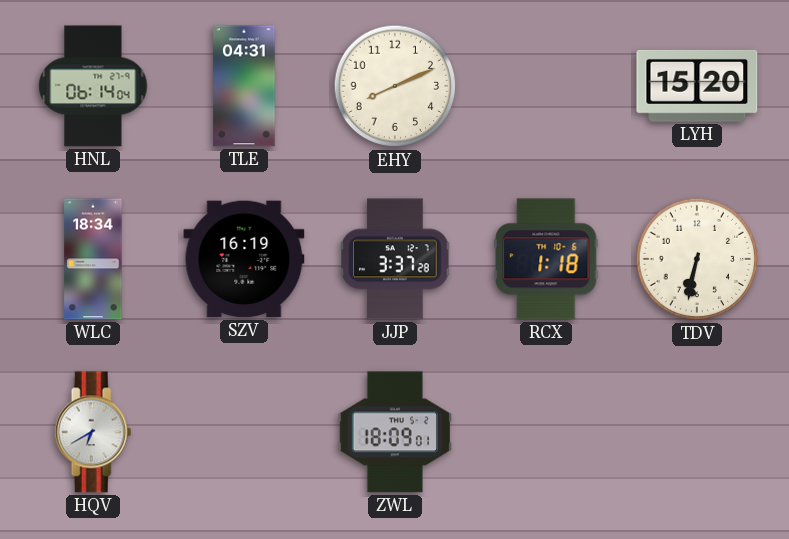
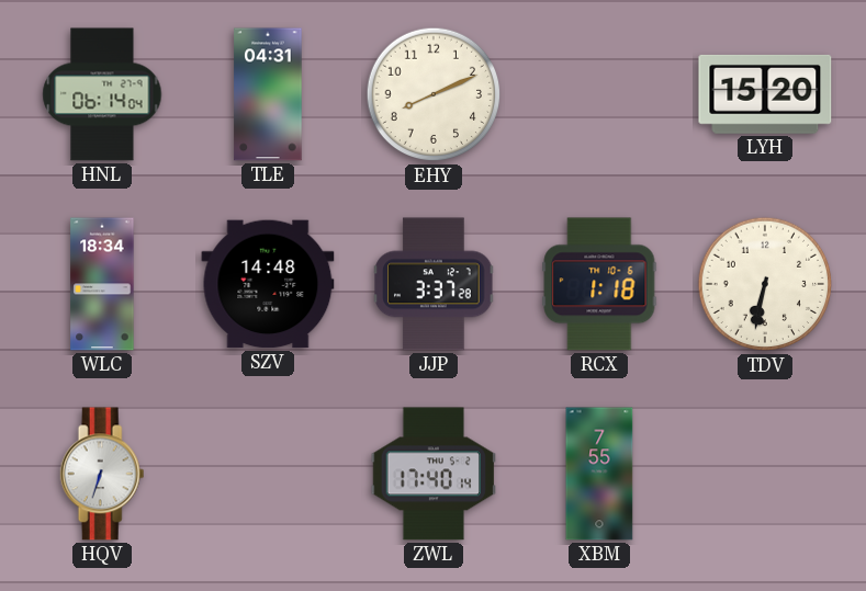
SZV: 16:19 -> 14:48 (268, 284)
HQV: 6:40 -> 6:33 (102, 474)
ZWL: 18:09 -> 17:40 (432, 474)
XBM: none -> 7:55 (599, 474)
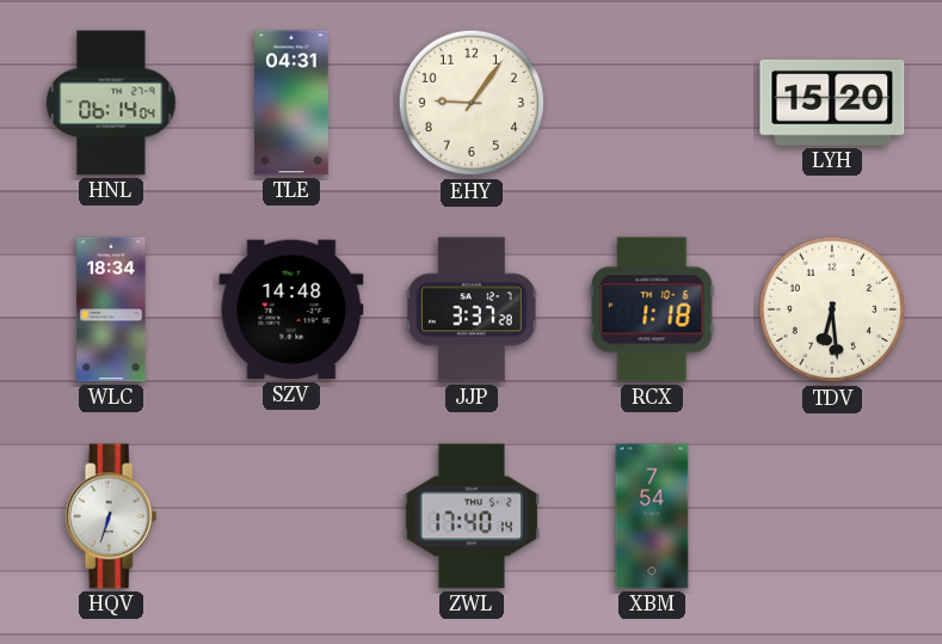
EHY: 8:11 -> 9:06 (472, 103)
TDV: 6:32 -> 6:29 (832, 309)
XBM: 7:55 -> 7:54 (652, 516)
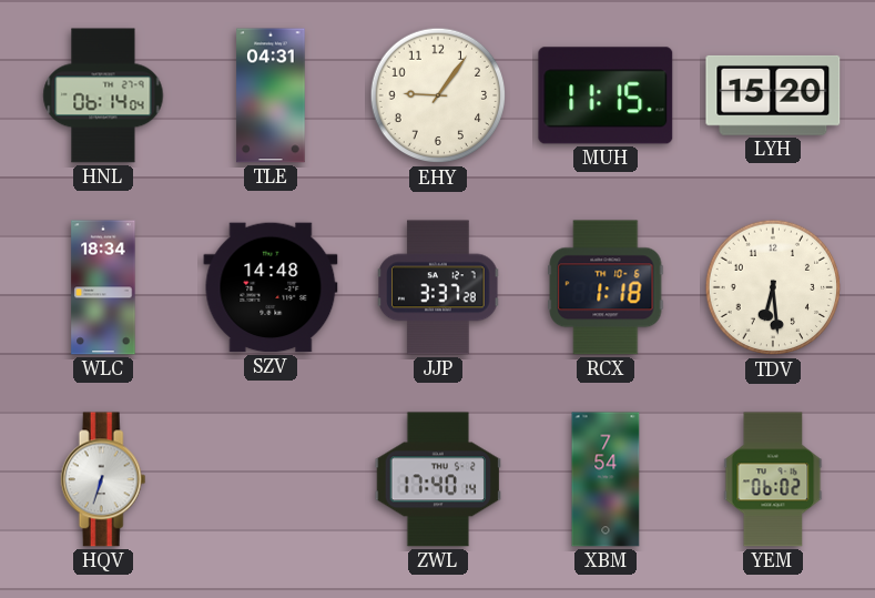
MUH: none -> 11:15 (606, 95)
YEM: none -> 06:02 (773, 479)
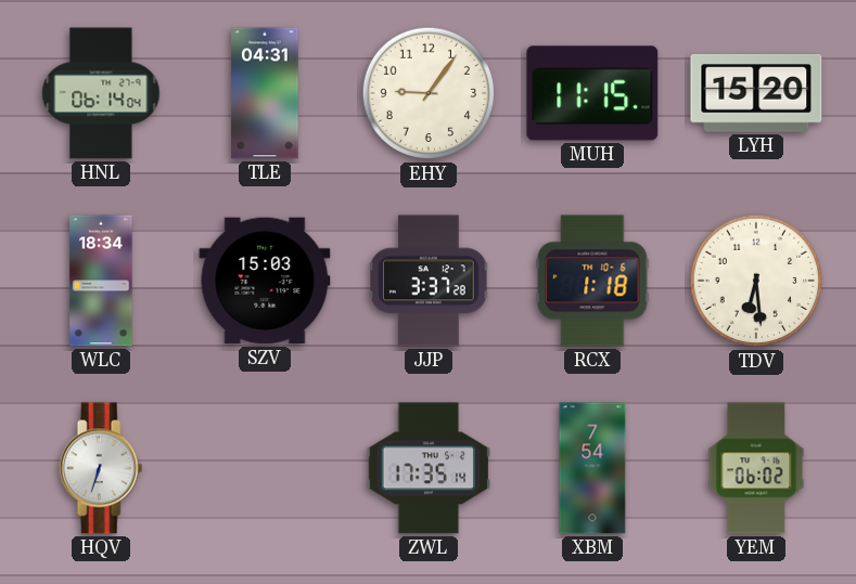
SZV: 14:48 -> 15:03 (265, 281)
ZWL: 17:40 -> 17:35 (427, 468)
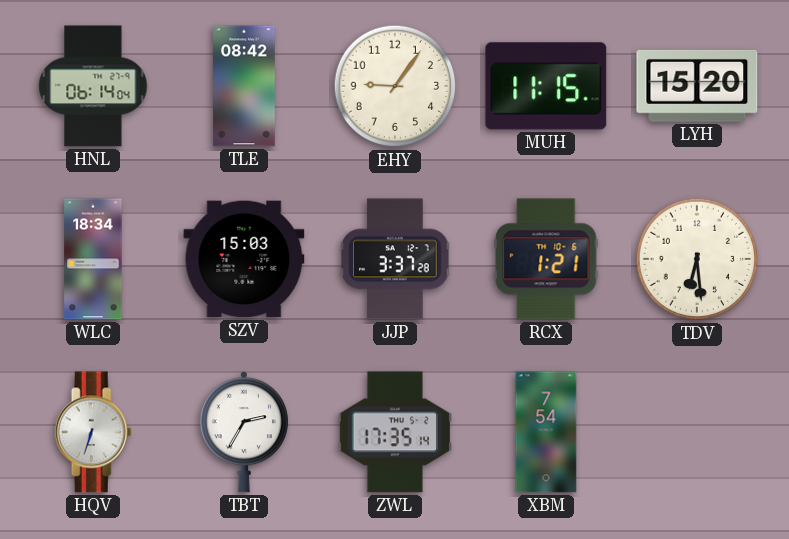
TLE: 04:31 -> 08:42 (244, 86)
RCX: 1:18 -> 1:21 (546, 259)
TBT: none -> 2:35 (244, 432)
YEM: 06:02 -> none (756, 468)
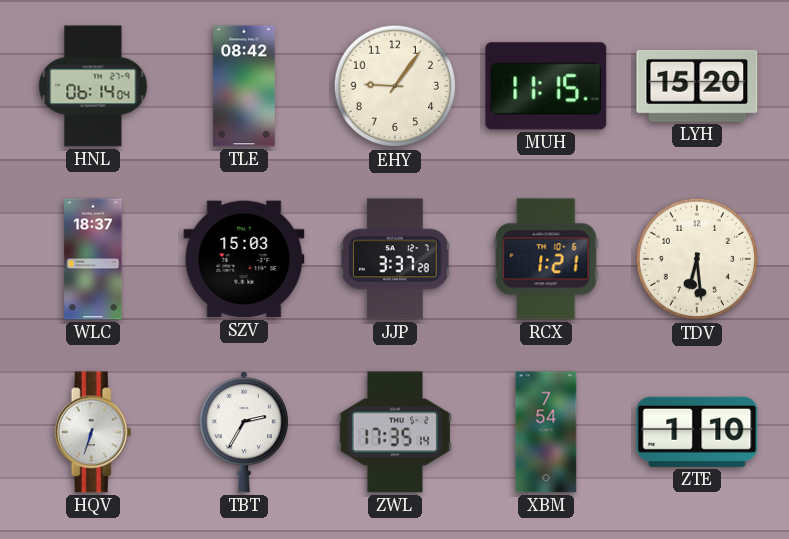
WLC: 18:34 -> 18:37 (93, 259)
ZTE: none -> 1:10 (697, 432)
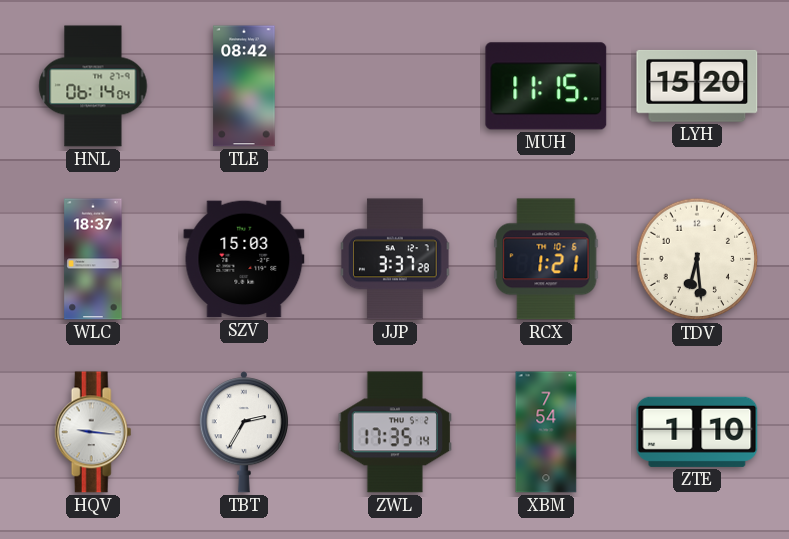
EHY: 9:06 -> none (395, 86)
HQV: 6:33 -> 9:16 (93, 432)
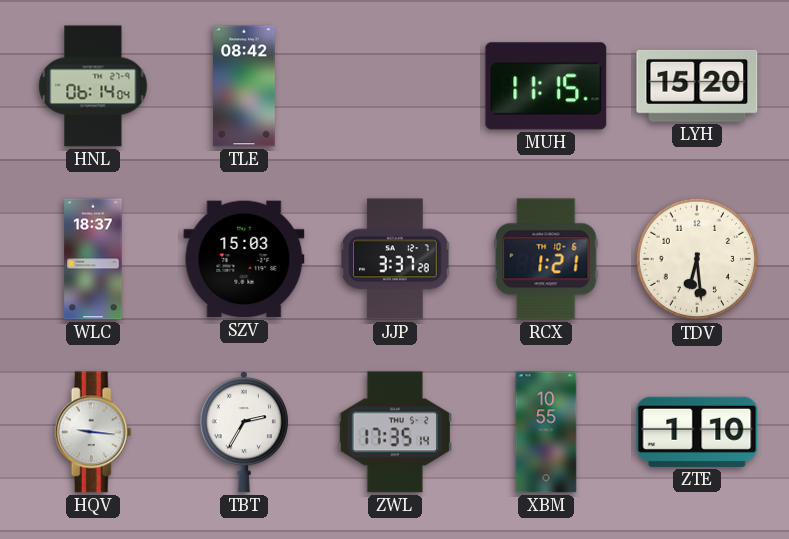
XBM: 7:54 -> 10:55 (546, 432)
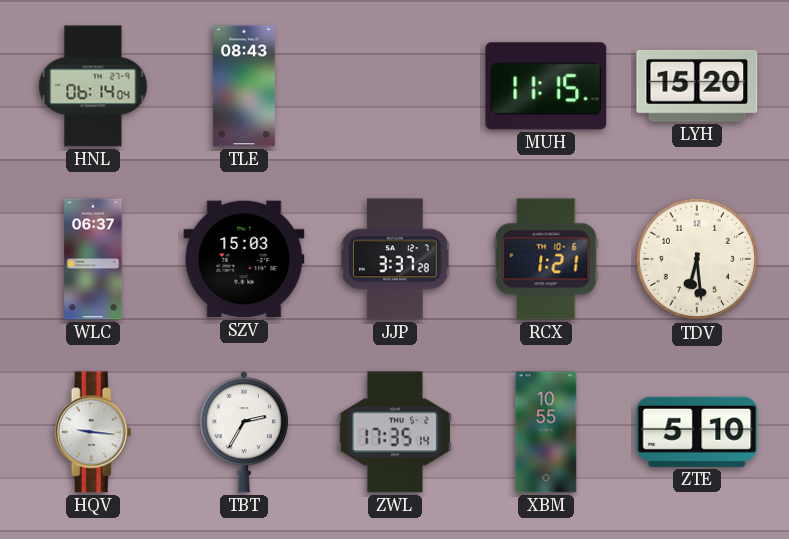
TLE: 08:42 -> 08:43 (244, 86)
WLC: 18:37 -> 06:37 (93, 259)
ZTE: 1:10 -> 5:10 (697, 432)
